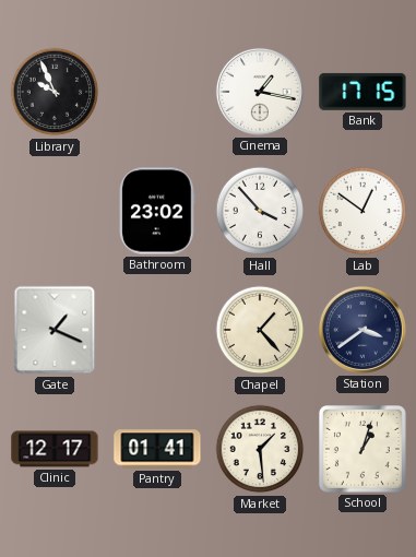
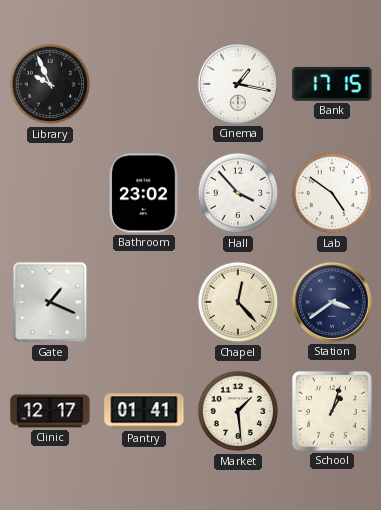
Lab: 12:51 -> 4:51 (332, 193)
Chapel: 1:23 -> 12:23 (238, 302)
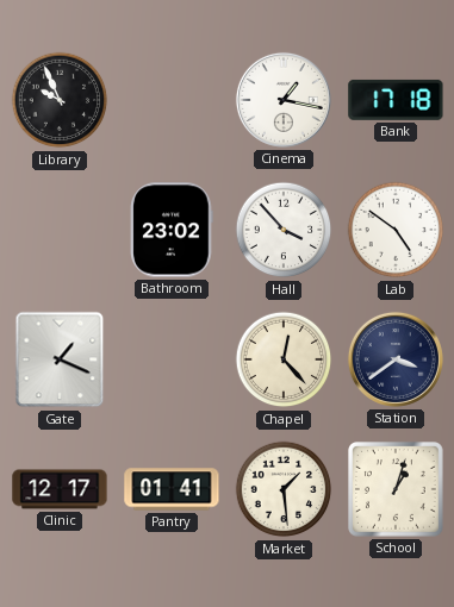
Bank: 17:15 -> 17:18 (396, 100)
